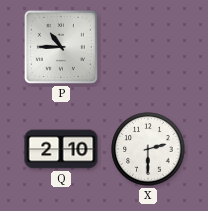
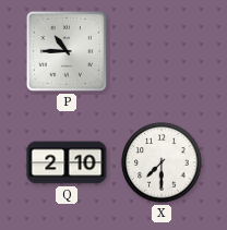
X: 2:30 -> 7:30 (162, 162)
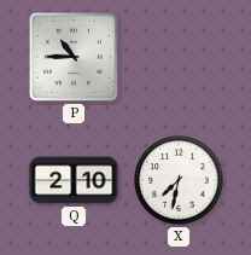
X: 7:30 -> 7:32 (179, 180)
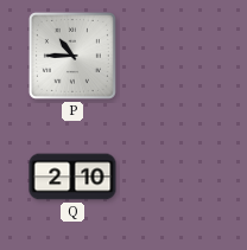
X: 7:32 -> none (179, 180)
